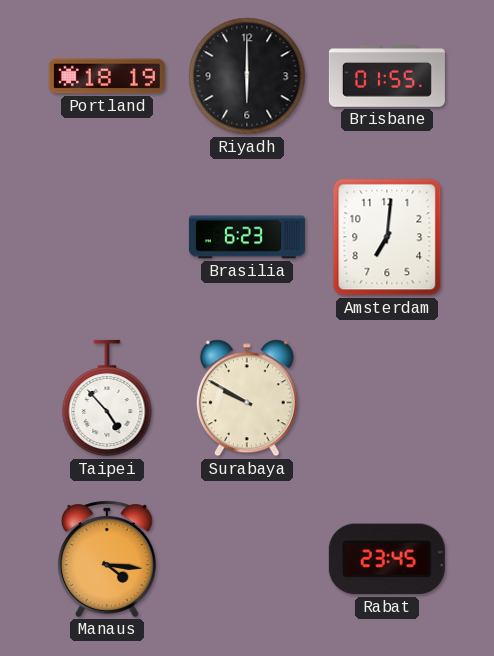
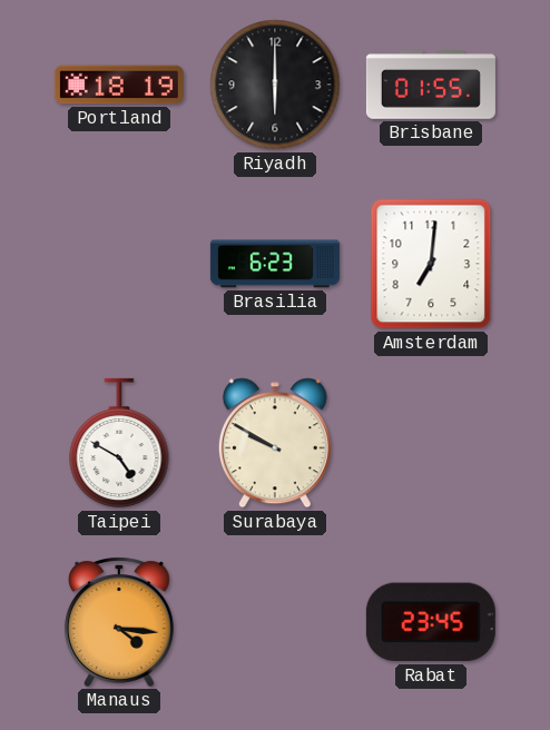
Taipei: 4:53 -> 4:50 (119, 443)
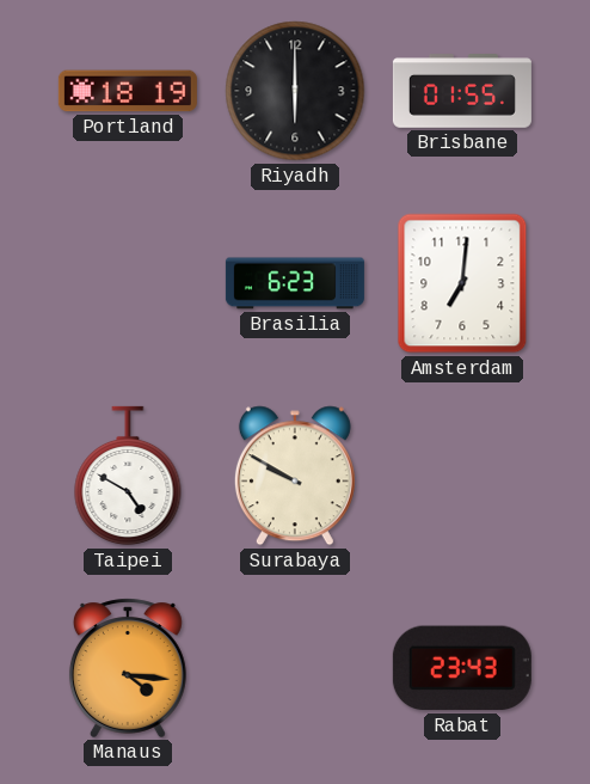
Rabat: 23:45 -> 23:43 (462, 668)
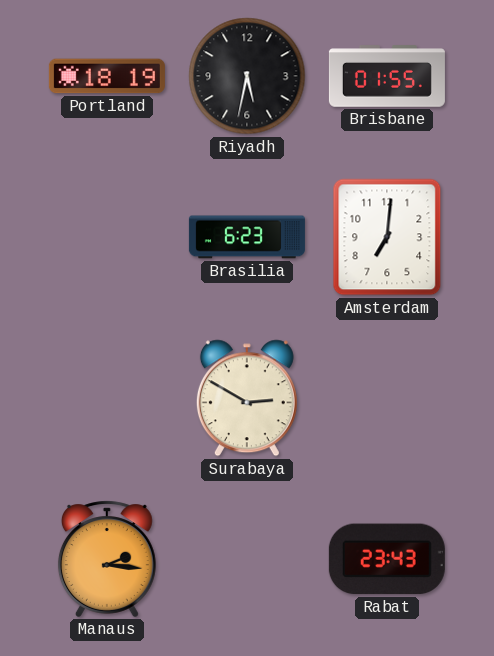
Riyadh: 6:00 -> 5:32 (247, 76)
Taipei: 4:50 -> none (128, 476)
Surabaya: 9:50 -> 2:50 (247, 398)
Manaus: 4:16 -> 2:16 (107, 559)
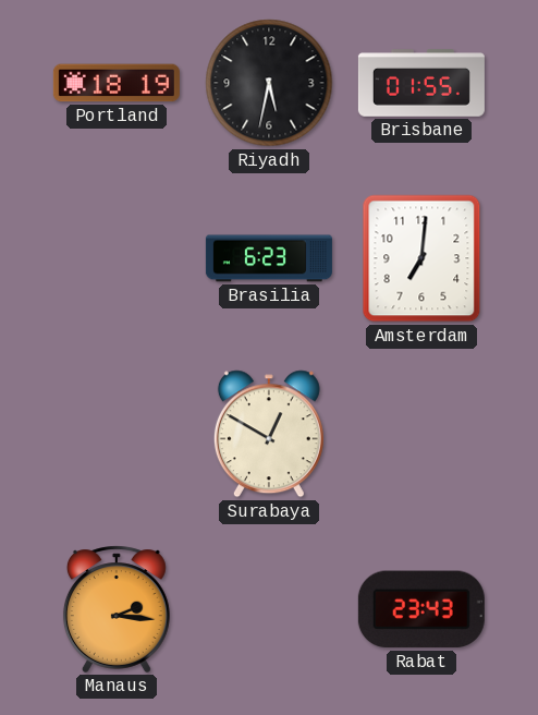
Surabaya: 2:50 -> 12:50 (269, 434)
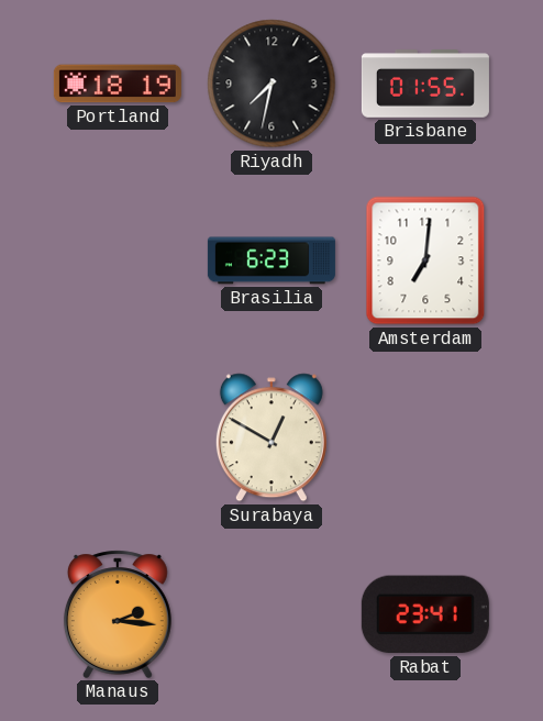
Riyadh: 5:32 -> 7:32 (271, 84)
Rabat: 23:43 -> 23:41 (425, 614)
